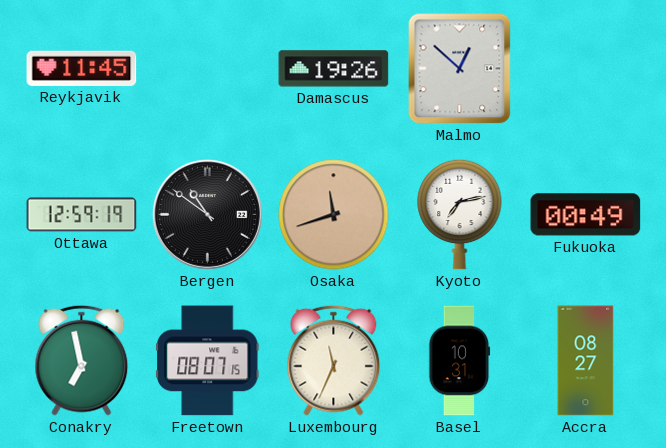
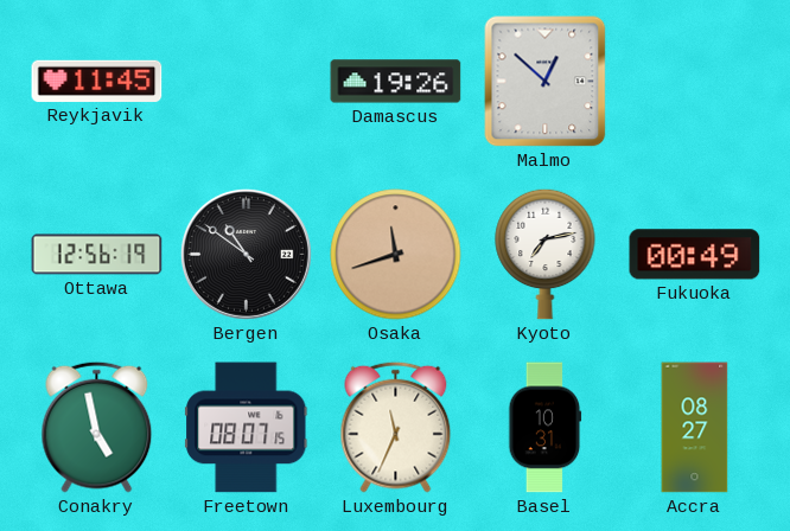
Ottawa: 12:59 -> 12:56 (97, 255)
Conakry: 6:58 -> 4:58 (97, 427)
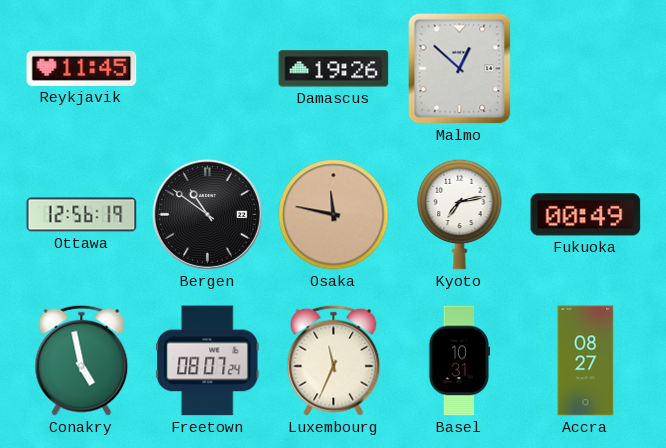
Osaka: 11:42 -> 11:47 (334, 215)
Freetown: 08:07:15 -> 08:07:24 (208, 361)
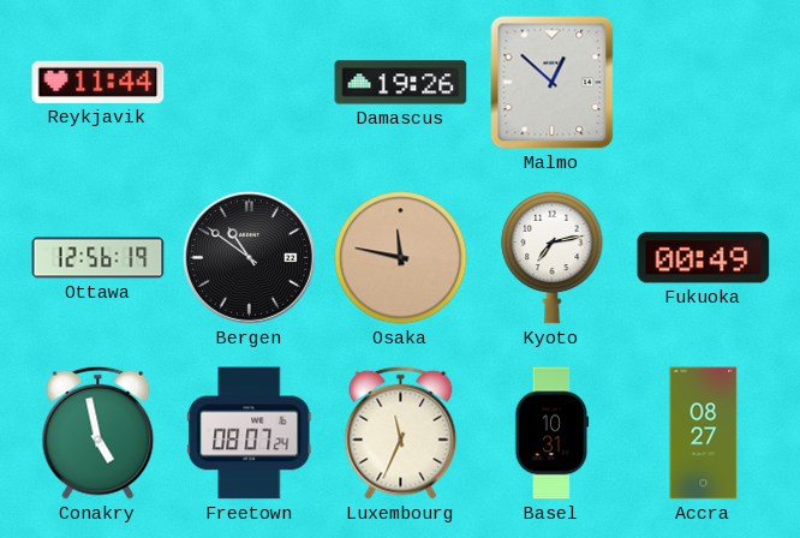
Reykjavik: 11:45 -> 11:44 (98, 82)
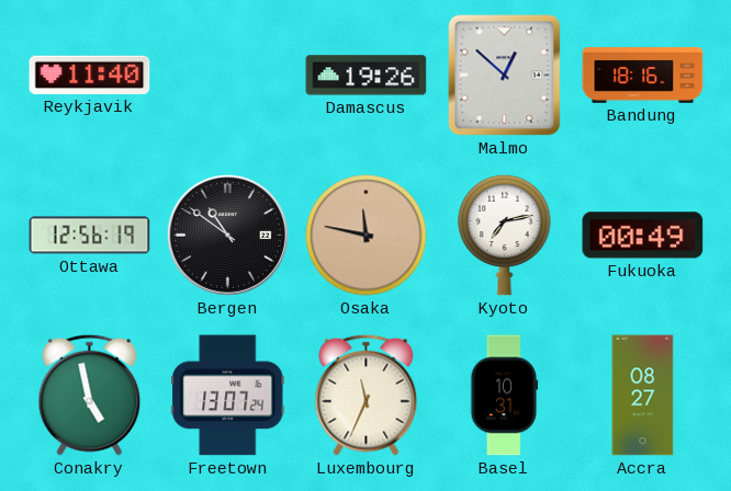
Reykjavik: 11:44 -> 11:40 (90, 75)
Bandung: none -> 18:16 (643, 76)
Freetown: 08:07 -> 13:07 (228, 396)
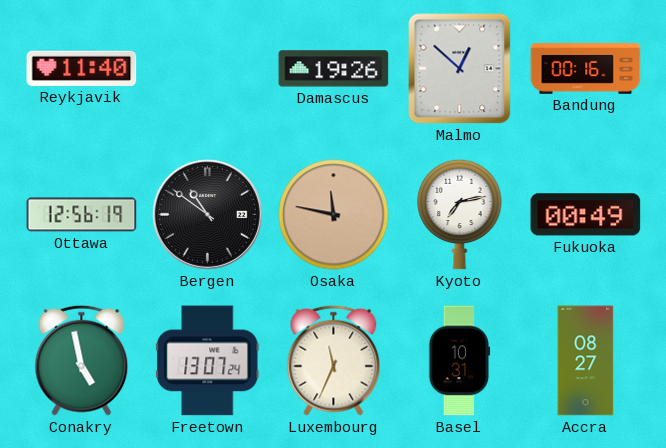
Bandung: 18:16 -> 00:16 (586, 69)
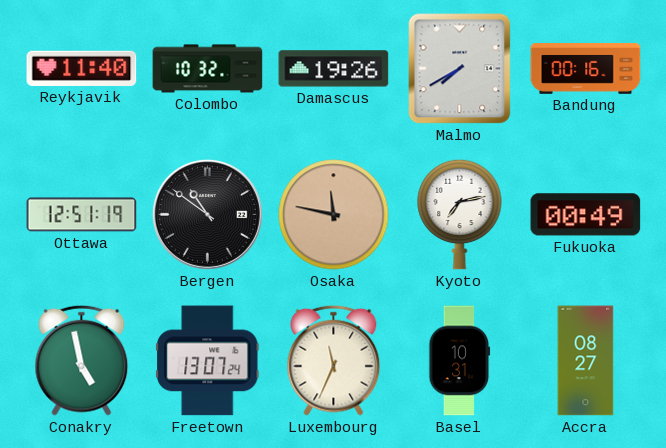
Colombo: none -> 10:32 (208, 69)
Malmo: 12:52 -> 7:40 (460, 69)
Ottawa: 12:56 -> 12:51 (82, 215)
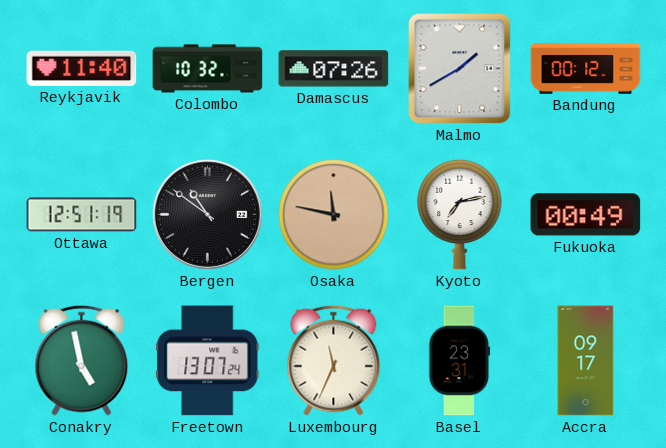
Damascus: 19:26 -> 07:26 (334, 69)
Malmo: 7:40 -> 1:40 (460, 69)
Bandung: 00:16 -> 00:12 (586, 69)
Basel: 10:31 -> 23:31 (460, 361)
Accra: 08:27 -> 09:17 (586, 361)
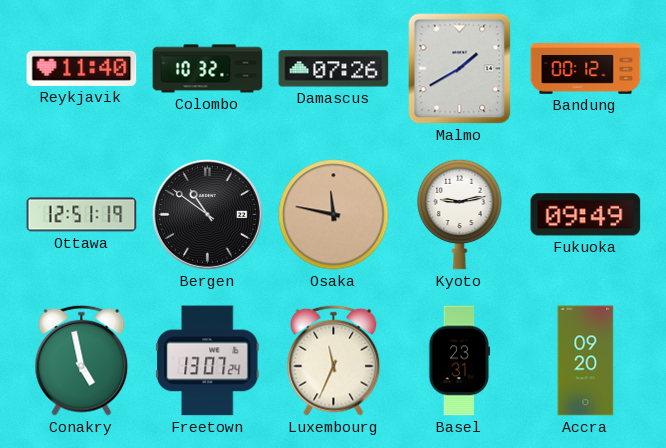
Kyoto: 7:13 -> 9:13 (460, 214)
Fukuoka: 00:49 -> 09:49 (586, 215)
Accra: 09:17 -> 09:20 (586, 361)
